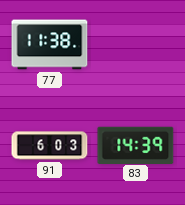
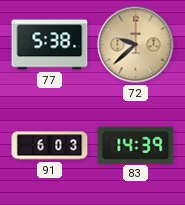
77: 11:38 -> 5:38 (50, 45)
72: none -> 9:38 (136, 45)
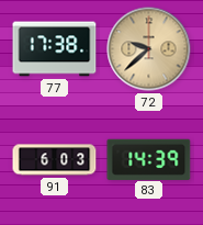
77: 5:38 -> 17:38 (55, 49)
